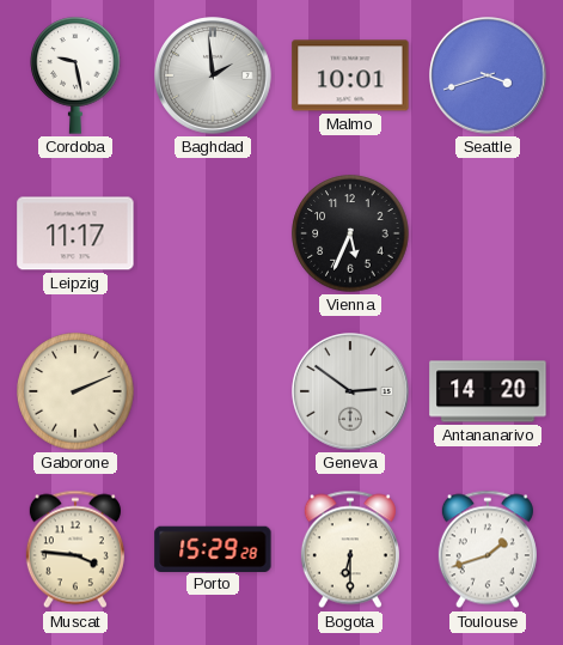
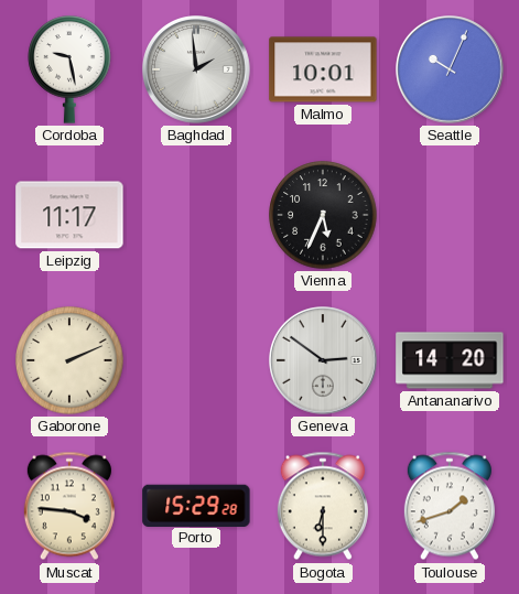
Seattle: 3:42 -> 10:04 (450, 69)
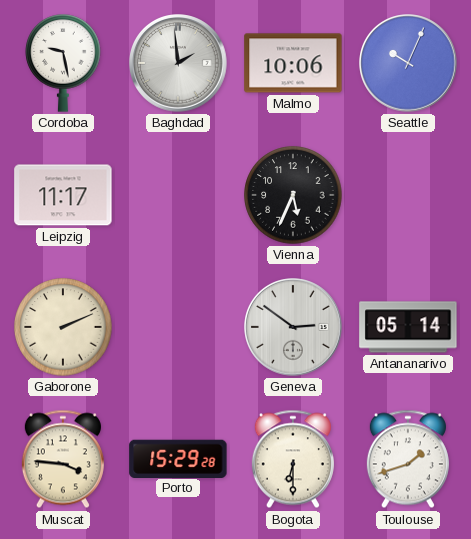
Malmo: 10:01 -> 10:06 (293, 63)
Antananarivo: 14:20 -> 05:14 (408, 327)
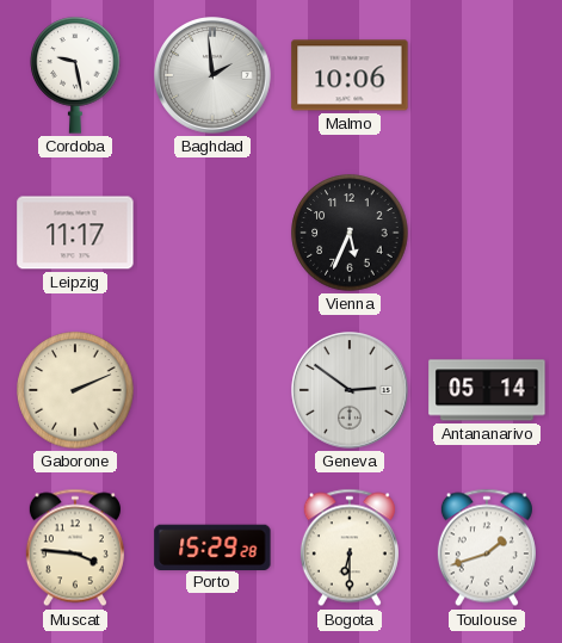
Seattle: 10:04 -> none (408, 63)
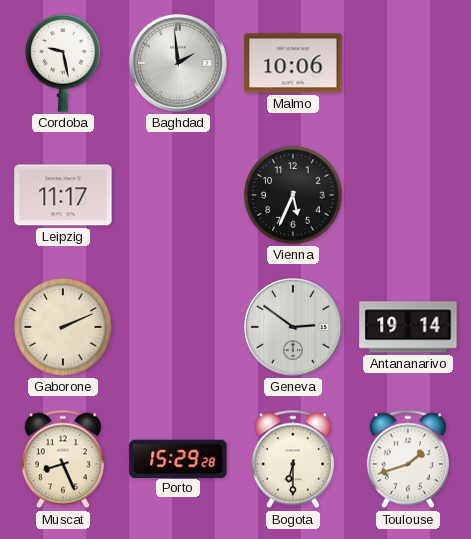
Antananarivo: 05:14 -> 19:14 (408, 327)
Muscat: 3:46 -> 8:26 (63, 459)
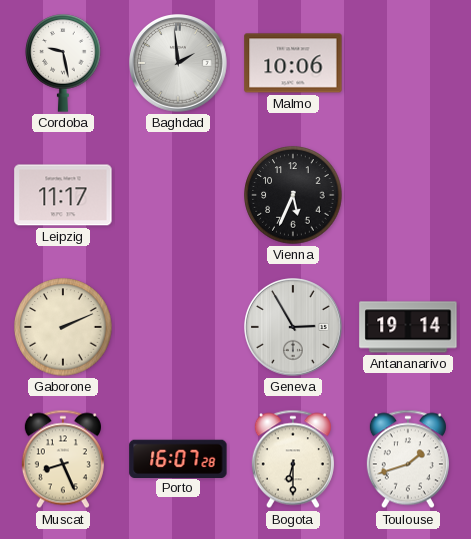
Geneva: 2:51 -> 2:55 (293, 327)
Porto: 15:29 -> 16:07 (178, 458)
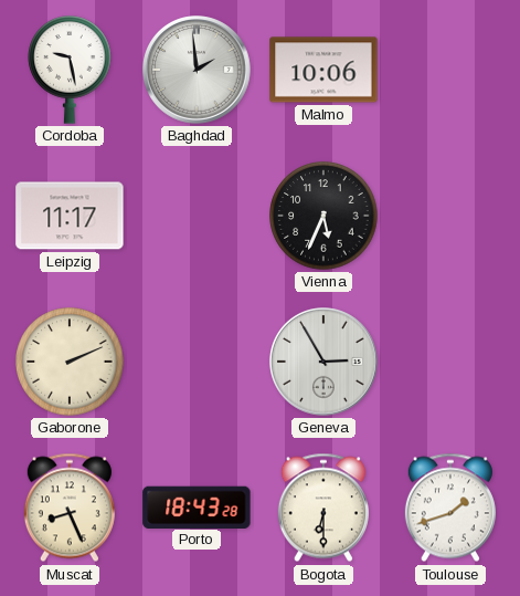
Antananarivo: 19:14 -> none (408, 327)
Porto: 16:07 -> 18:43 (197, 506)
